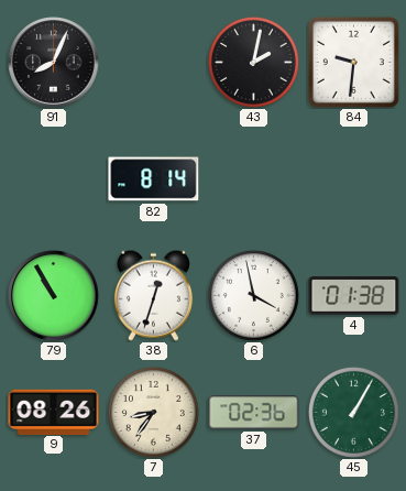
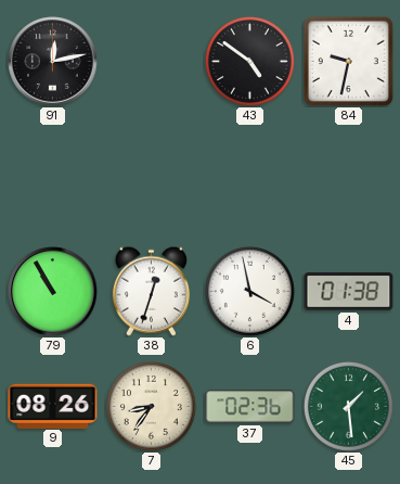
91: 8:04 -> 12:13 (53, 62)
43: 2:02 -> 4:51 (249, 61)
84: 9:31 -> 9:32 (348, 61)
82: 8:14 -> none (154, 179)
45: 1:05 -> 1:29 (348, 406)
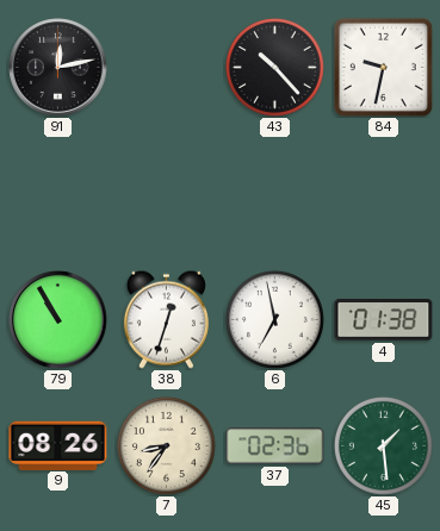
43: 4:51 -> 10:23 (274, 67)
6: 3:58 -> 6:58 (274, 319)
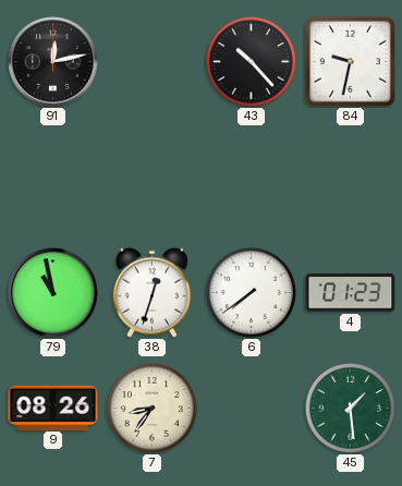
79: 10:55 -> 10:58 (53, 293)
6: 6:58 -> 7:39 (251, 292)
4: 01:38 -> 01:23 (351, 293)
37: 02:36 -> none (275, 446)
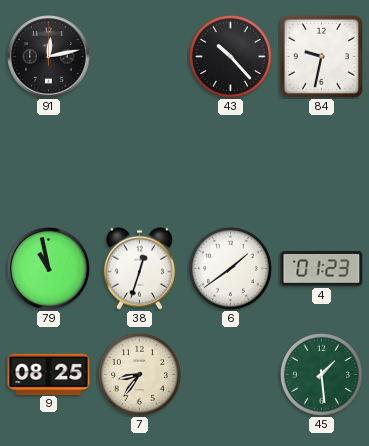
6: 7:39 -> 1:39 (230, 268)
9: 08:26 -> 08:25 (49, 374)
